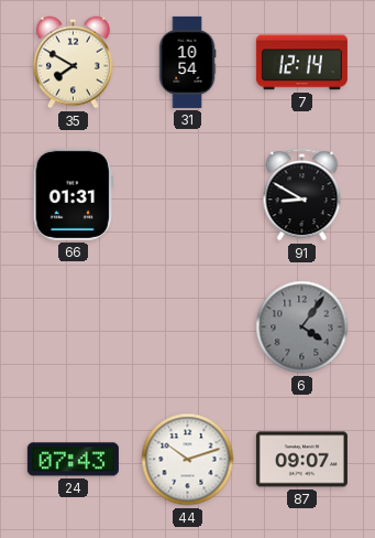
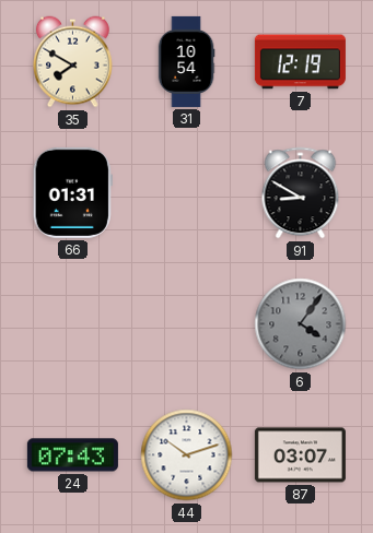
7: 12:14 -> 12:19 (300, 62)
87: 09:07 -> 03:07 (300, 455)
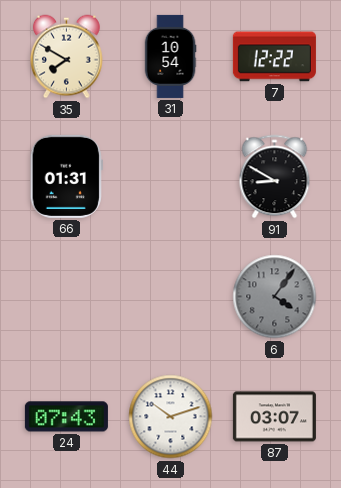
7: 12:19 -> 12:22 (274, 57)
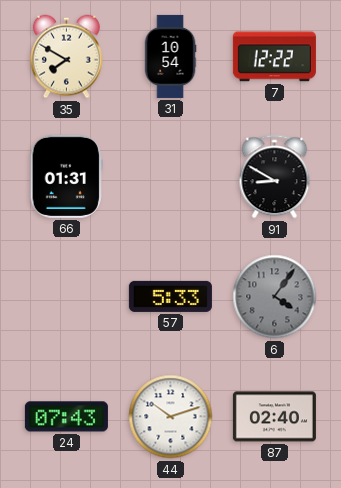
57: none -> 5:33 (170, 296)
87: 03:07 -> 02:40 (274, 417)
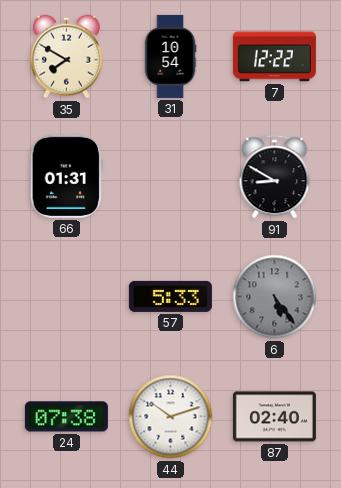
6: 4:06 -> 5:24 (275, 297)
24: 07:43 -> 07:38 (66, 417)
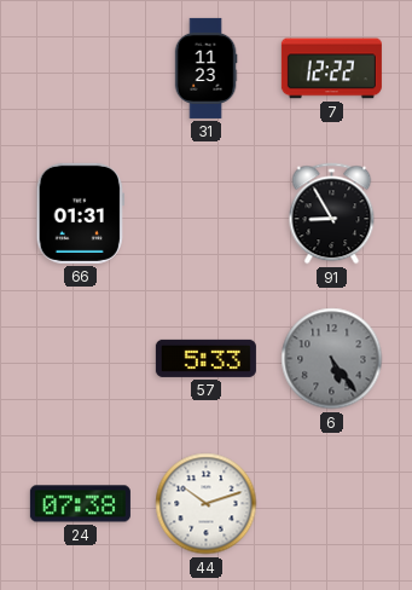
35: 7:50 -> none (67, 57)
31: 10:54 -> 11:23 (205, 68)
91: 8:50 -> 8:55 (332, 214)
87: 02:40 -> none (274, 417)
